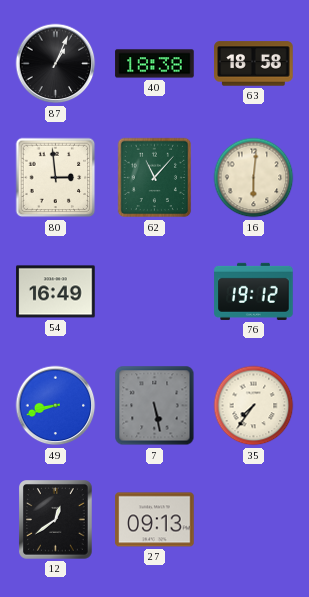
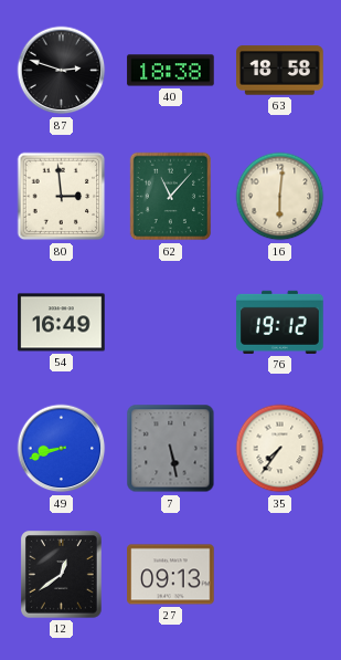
87: 1:04 -> 2:48 (62, 71)
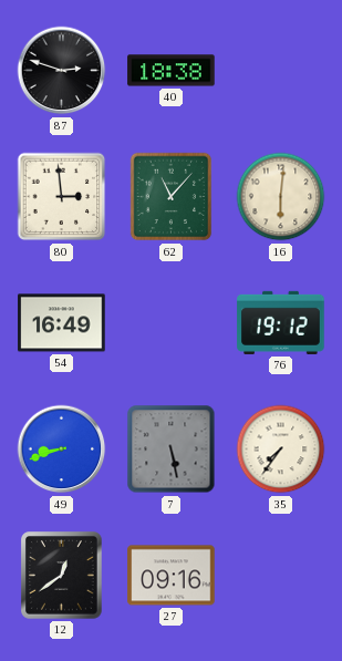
63: 18:58 -> none (280, 71)
27: 09:13 -> 09:16 (172, 576)
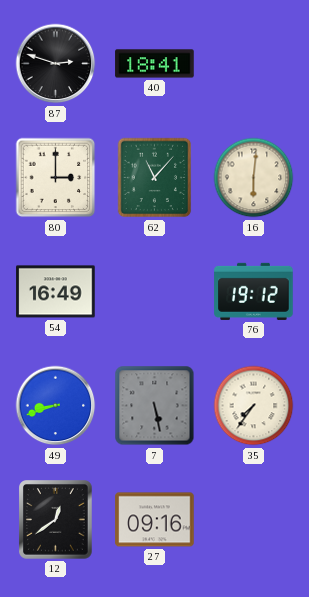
40: 18:38 -> 18:41 (155, 64)
80: 2:59 -> 3:00 (56, 178)
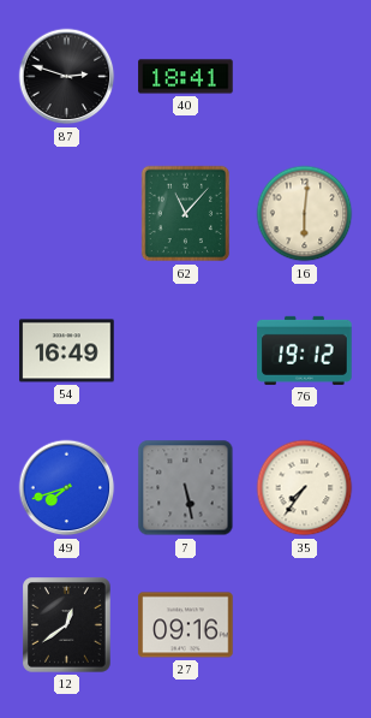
80: 3:00 -> none (56, 178)
49: 8:42 -> 7:42 (67, 488)
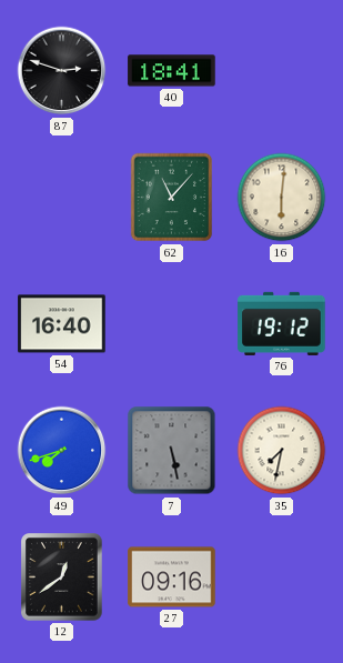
54: 16:49 -> 16:40 (62, 324)
35: 7:36 -> 7:32 (282, 451)
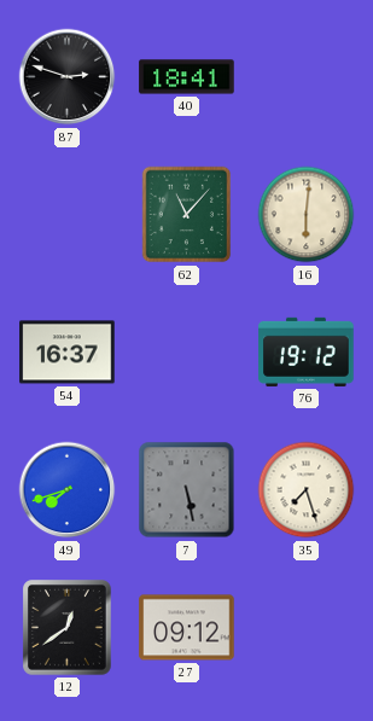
54: 16:40 -> 16:37 (68, 353)
35: 7:32 -> 7:27 (307, 490)
27: 09:16 -> 09:12 (187, 628)
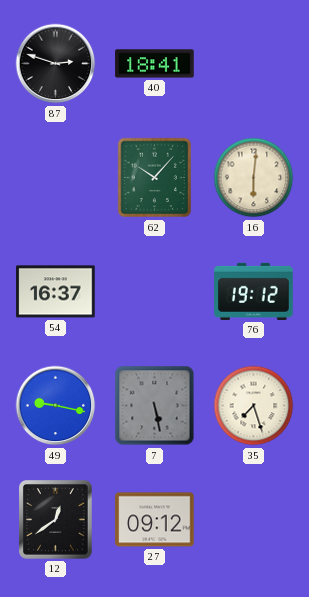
62: 11:07 -> 10:07 (155, 178)
49: 7:42 -> 9:17 (56, 406)
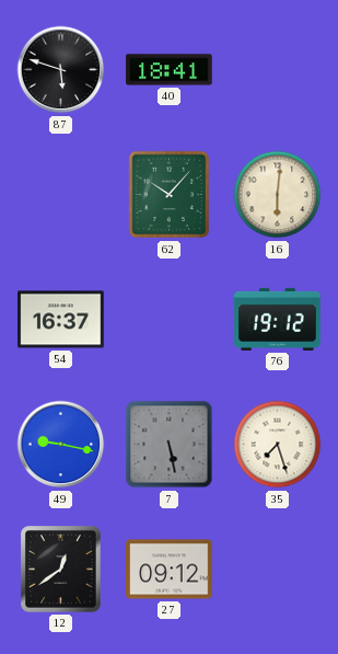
87: 2:48 -> 5:48 (61, 70)
